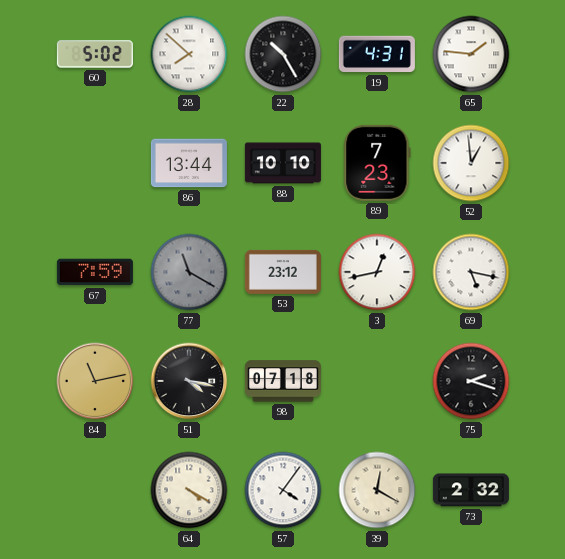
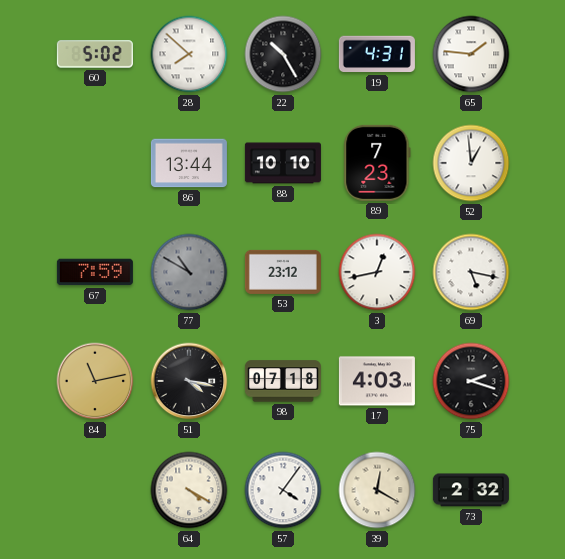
77: 11:20 -> 10:50 (189, 272)
17: none -> 4:03 (377, 381)
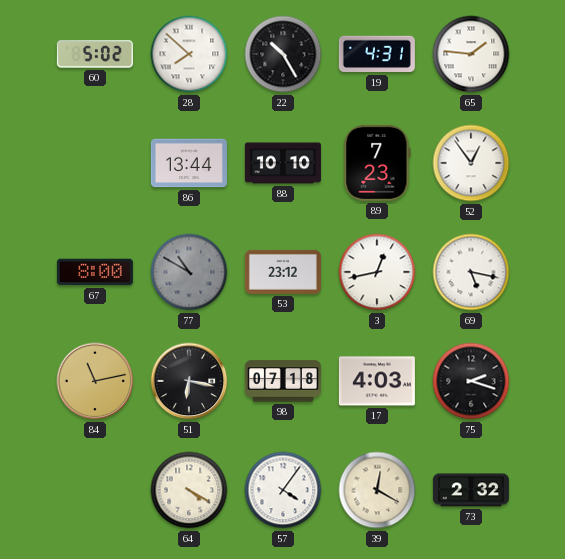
52: 12:59 -> 12:54 (471, 163)
67: 7:59 -> 8:00 (95, 272)
51: 4:17 -> 6:17 (189, 381)
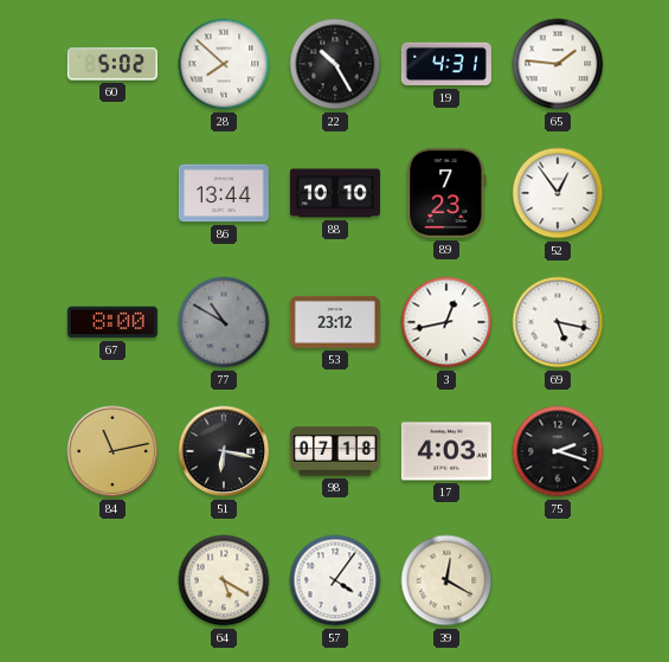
64: 4:20 -> 5:20 (224, 580)
73: 2:32 -> none (471, 490)
